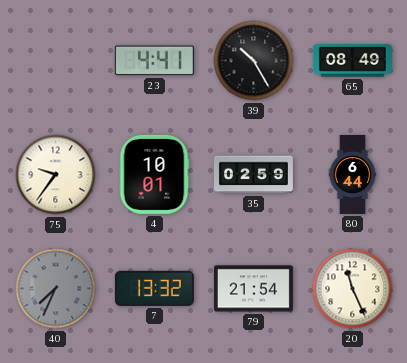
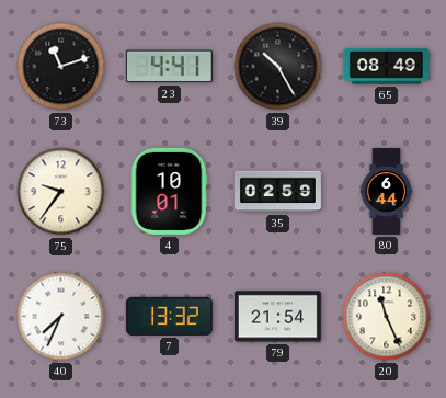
73: none -> 11:12 (61, 67)
40 dial: grey -> white (61, 317)
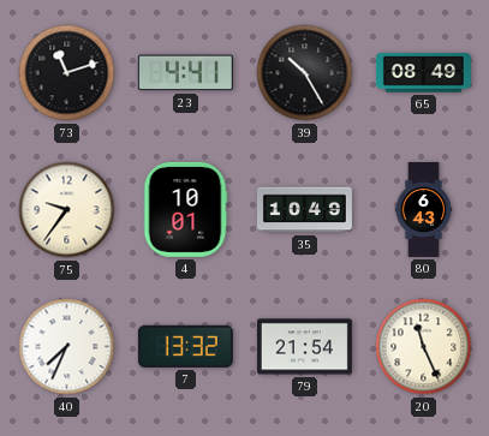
35: 02:59 -> 10:49 (304, 210)
80: 6:44 -> 6:43 (424, 209)
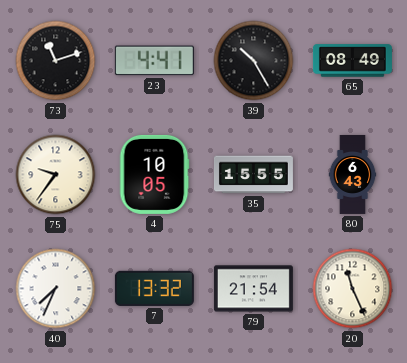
4: 10:01 -> 10:05 (154, 174)
35: 10:49 -> 15:55 (253, 175)
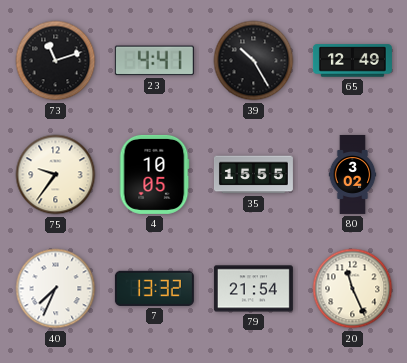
65: 08:49 -> 12:49 (352, 61)
80: 6:43 -> 3:02 (353, 174)
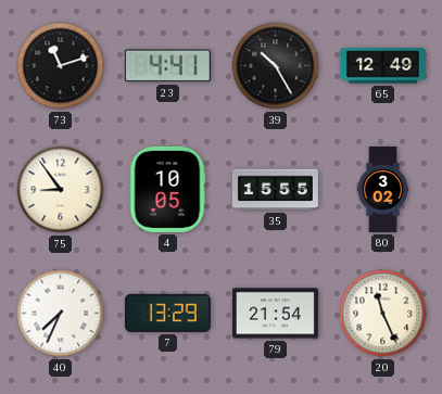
75: 9:36 -> 8:54 (61, 190)
7: 13:32 -> 13:29 (167, 313)
